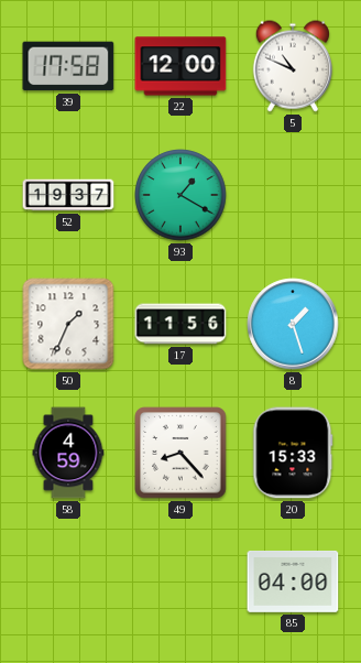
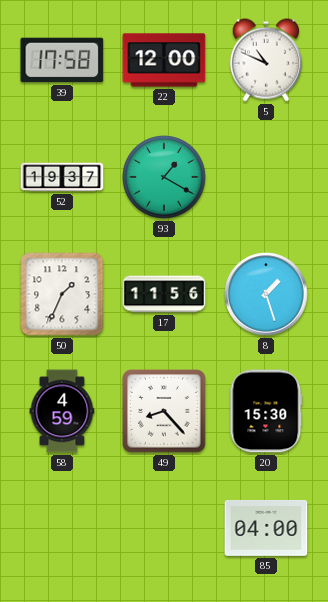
20: 15:33 -> 15:30 (266, 411)
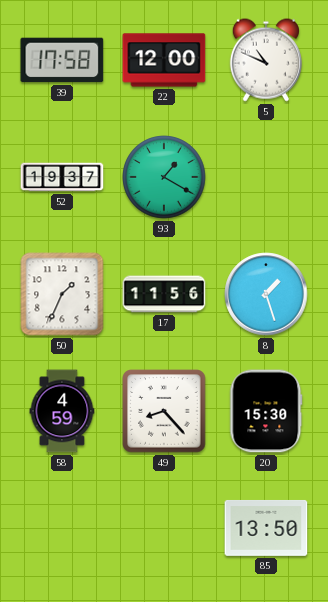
85: 04:00 -> 13:50 (266, 528)
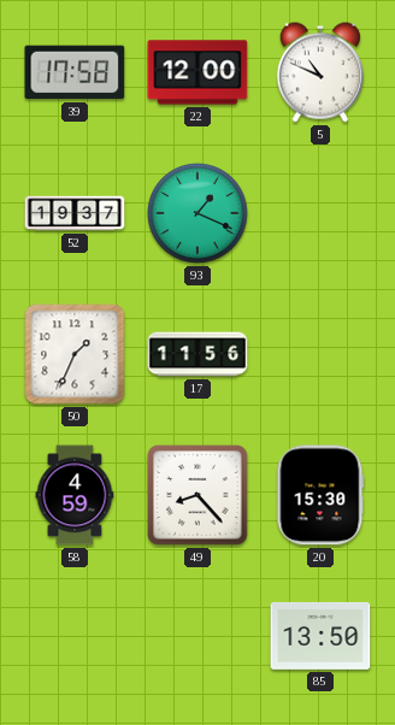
93: 1:20 -> 1:19 (197, 213)
8: 1:27 -> none (266, 294)
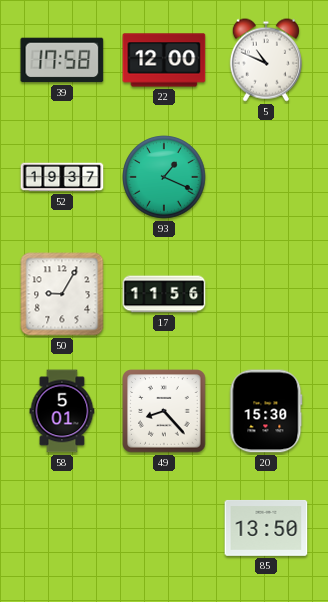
50: 1:34 -> 9:05 (62, 294)
58: 4:59 -> 5:01 (62, 411)
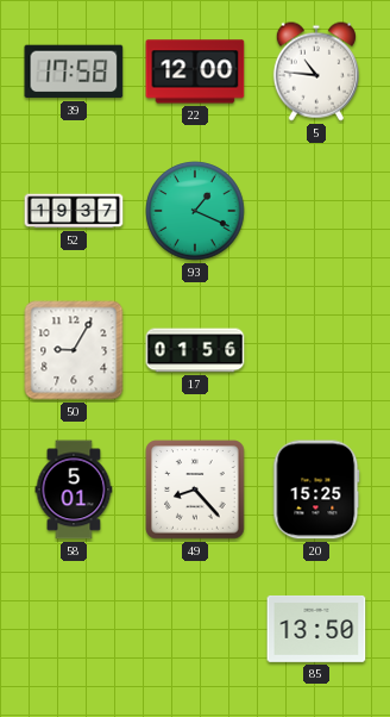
5: 10:49 -> 10:46 (316, 71)
17: 11:56 -> 01:56 (195, 350)
20: 15:30 -> 15:25 (316, 490)
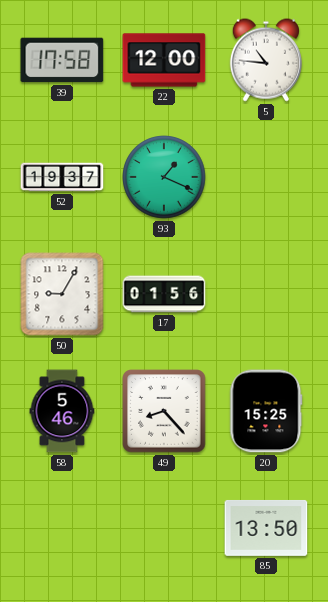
58: 5:01 -> 5:46 (62, 411)
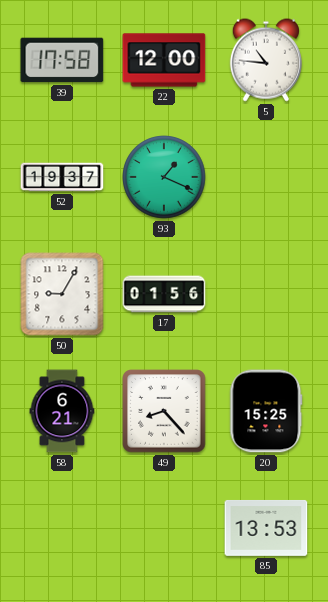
58: 5:46 -> 6:21 (62, 411)
85: 13:50 -> 13:53 (266, 528)
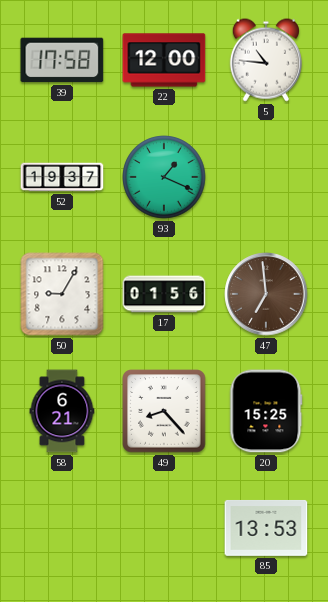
47: none -> 6:59 (266, 294)
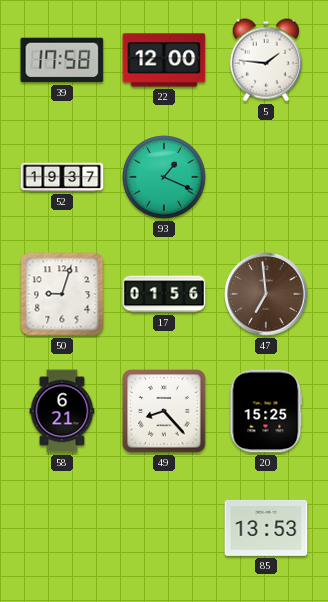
5: 10:46 -> 1:46 (266, 60)
50: 9:05 -> 9:03 (62, 294)
